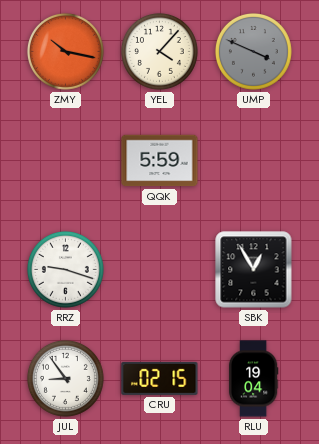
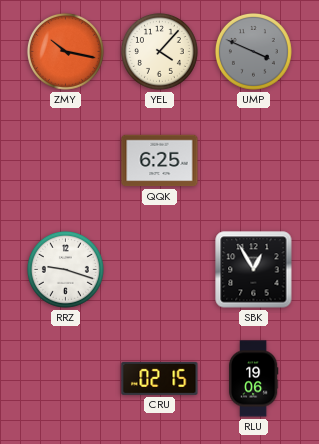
QQK: 5:59 -> 6:25 (160, 161)
JUL: 8:54 -> none (65, 378)
RLU: 19:04 -> 19:06 (253, 379)
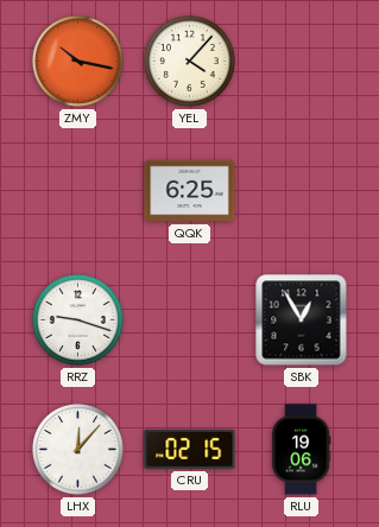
UMP: 3:49 -> none (253, 51)
LHX: none -> 12:07 (77, 449)
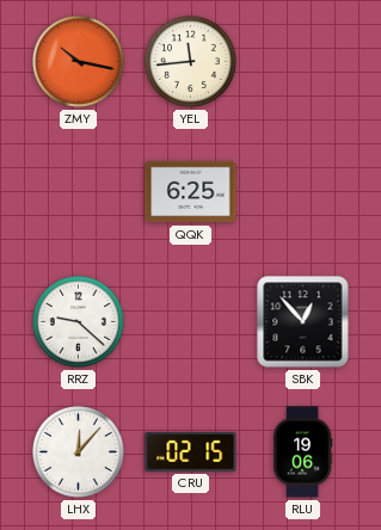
YEL: 4:07 -> 11:44 (190, 61)
RRZ: 9:18 -> 9:22 (78, 321)
SBK: 12:55 -> 12:53 (303, 322)
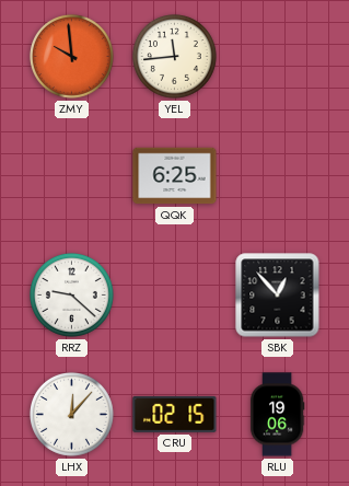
ZMY: 10:17 -> 9:59 (71, 56)
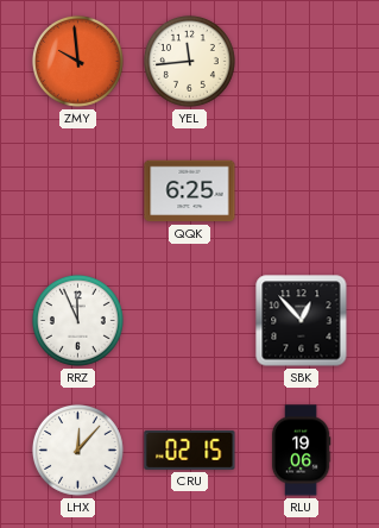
RRZ: 9:22 -> 11:56 (77, 320)
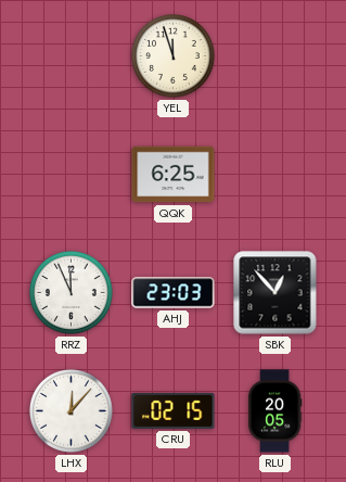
ZMY: 9:59 -> none (77, 61)
YEL: 11:44 -> 11:57 (172, 55)
AHJ: none -> 23:03 (174, 293)
RLU: 19:06 -> 20:05 (274, 411)
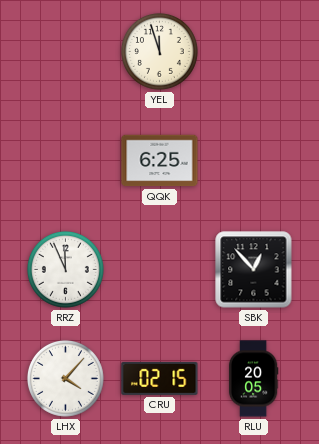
AHJ: 23:03 -> none (174, 293)
LHX: 12:07 -> 4:07 (65, 378)
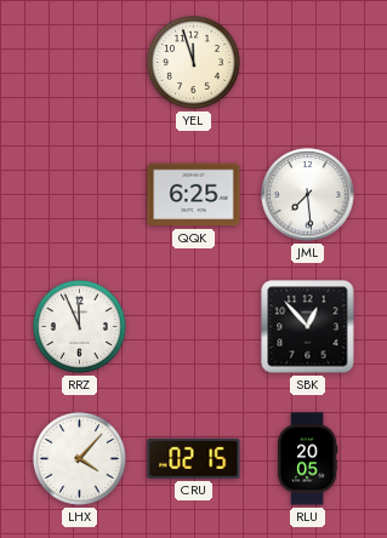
JML: none -> 7:29 (308, 195)
